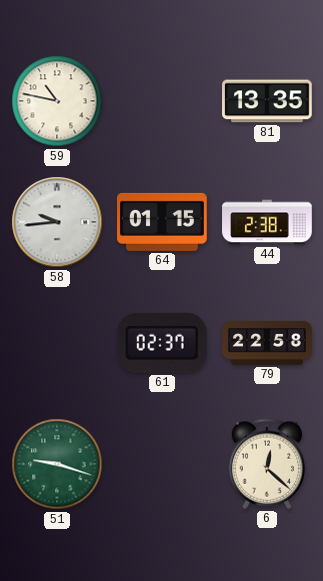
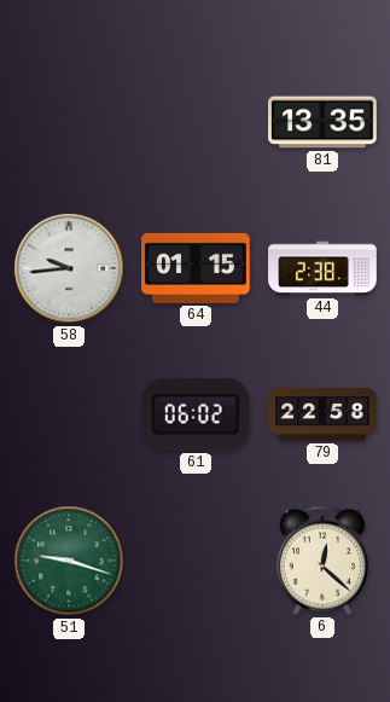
59: 10:47 -> none (57, 101)
61: 02:37 -> 06:02 (196, 414)
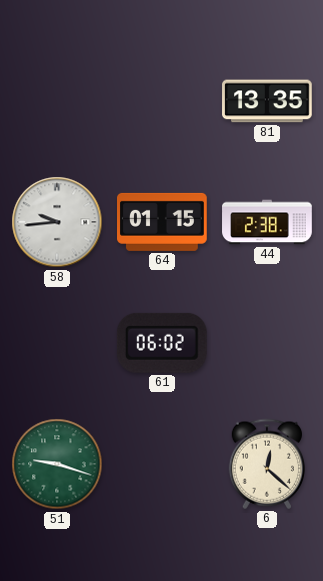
79: 22:58 -> none (322, 414)
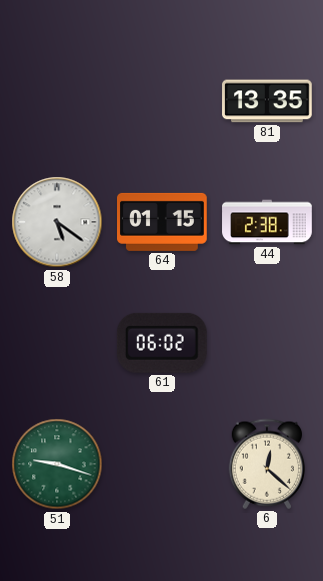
58: 9:44 -> 5:21 (57, 222)
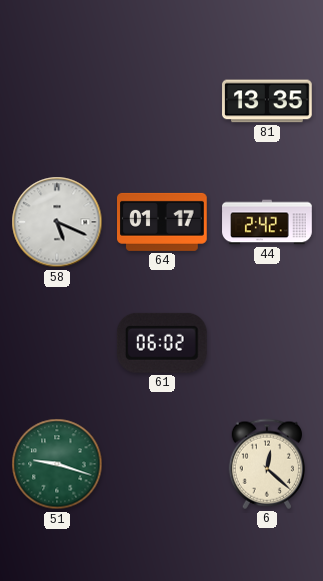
58: 5:21 -> 5:19 (57, 222)
64: 01:15 -> 01:17 (163, 222)
44: 2:38 -> 2:42 (267, 222)
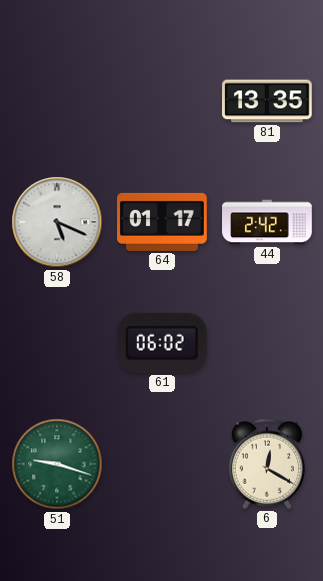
6: 12:22 -> 12:20 (266, 464)
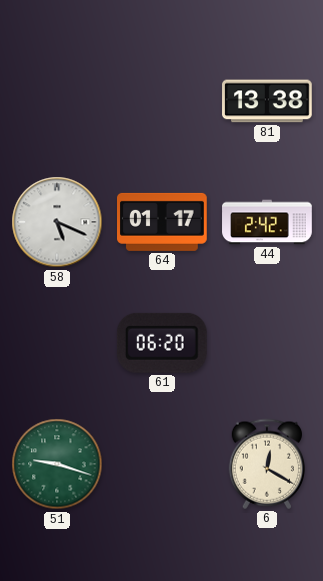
81: 13:35 -> 13:38 (267, 101)
61: 06:02 -> 06:20 (162, 343)
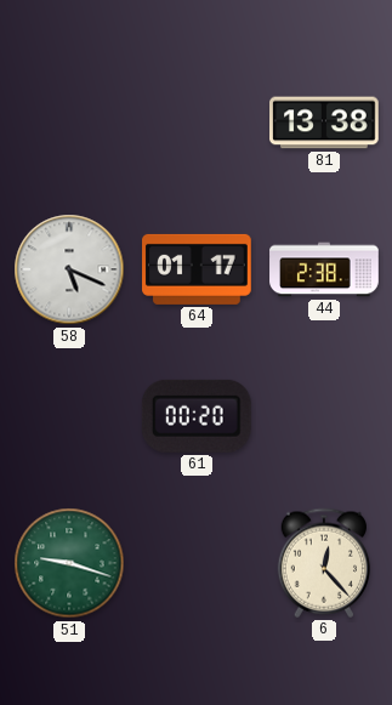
44: 2:42 -> 2:38 (324, 269)
61: 06:20 -> 00:20 (197, 416)
6: 12:20 -> 12:23 (323, 563)
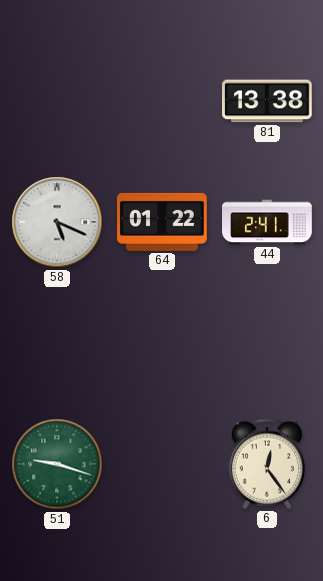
64: 01:17 -> 01:22 (163, 222)
44: 2:38 -> 2:41 (267, 222)
61: 00:20 -> none (197, 416)
6: 12:23 -> 12:24 (266, 464)
